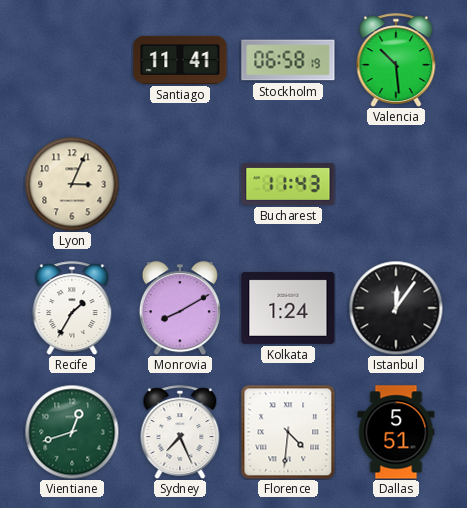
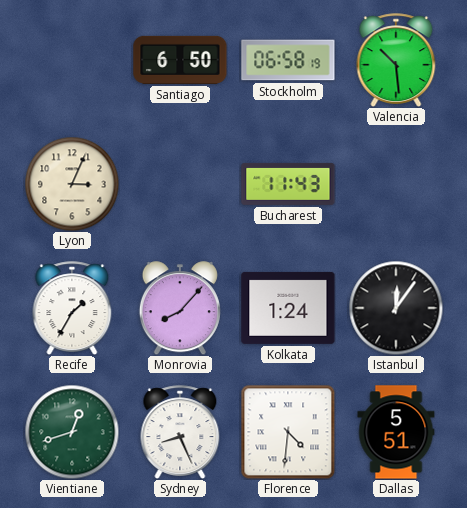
Santiago: 11:41 -> 6:50 (180, 60)
Monrovia: 8:10 -> 8:07 (180, 308)
Sydney: 7:26 -> 8:26 (180, 432)
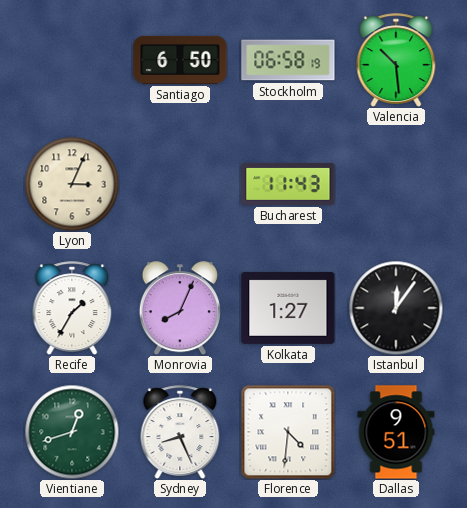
Monrovia: 8:07 -> 8:04 (180, 308)
Kolkata: 1:24 -> 1:27 (288, 308)
Dallas: 5:51 -> 9:51 (396, 432)
